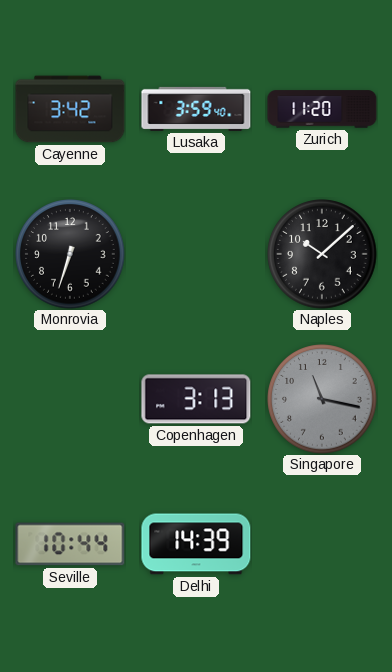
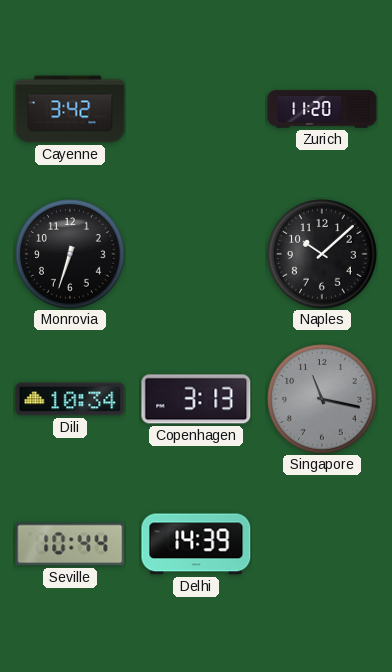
Lusaka: 3:59 -> none (196, 109)
Dili: none -> 10:34 (70, 399)
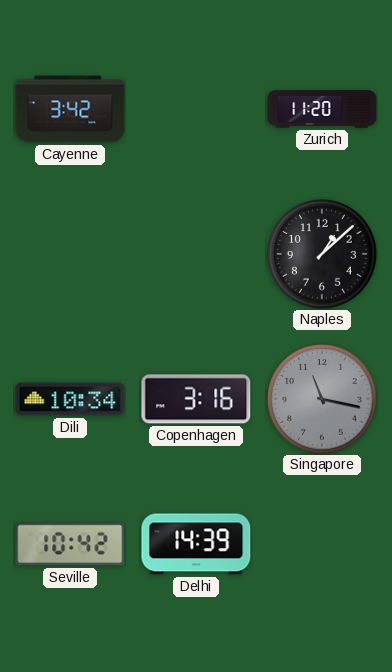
Monrovia: 6:33 -> none (70, 254)
Naples: 10:08 -> 1:08 (322, 254)
Copenhagen: 3:13 -> 3:16 (196, 399)
Seville: 10:44 -> 10:42 (70, 544)
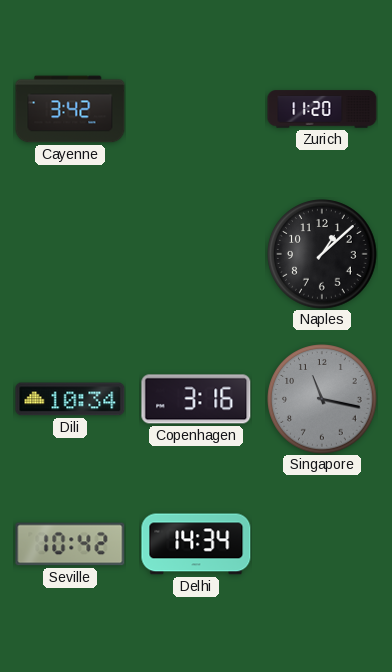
Delhi: 14:39 -> 14:34 (196, 544)
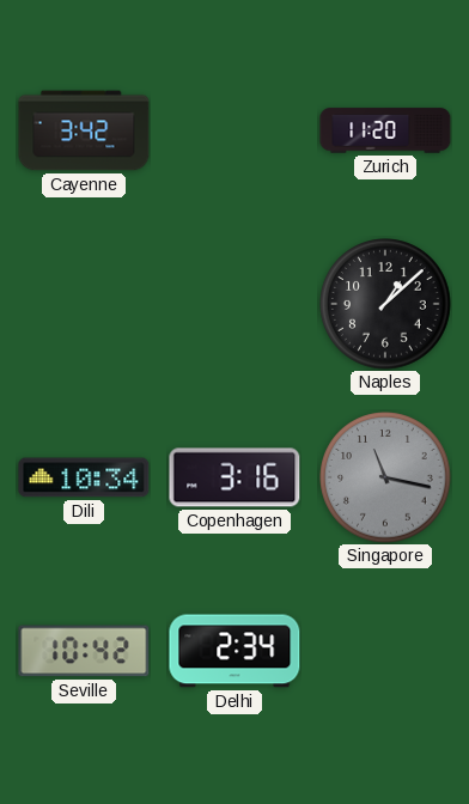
Delhi: 14:34 -> 2:34 (234, 651)
